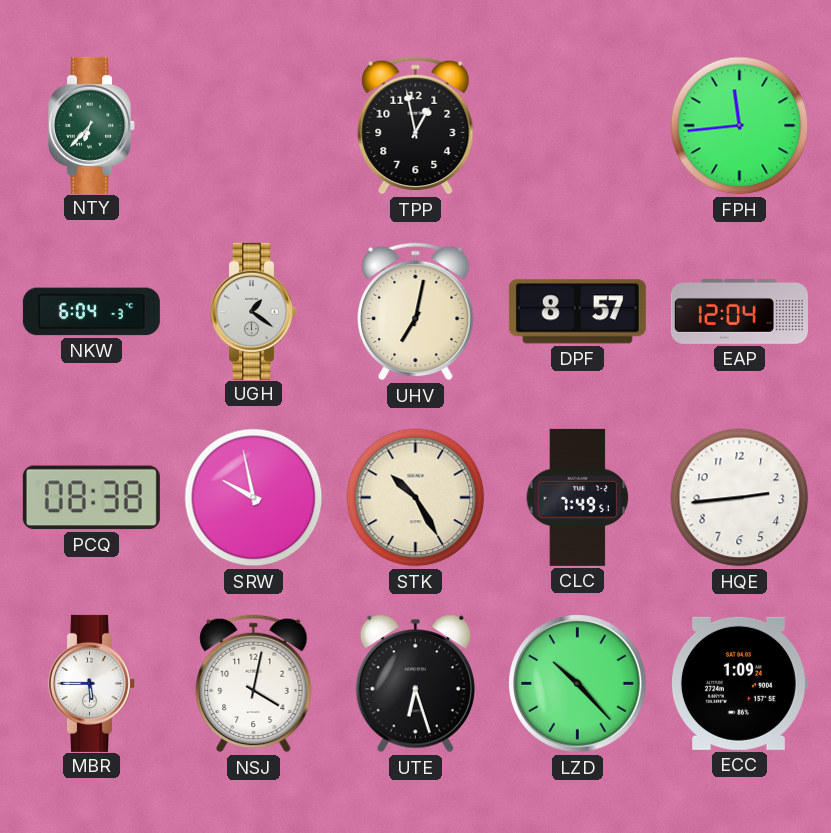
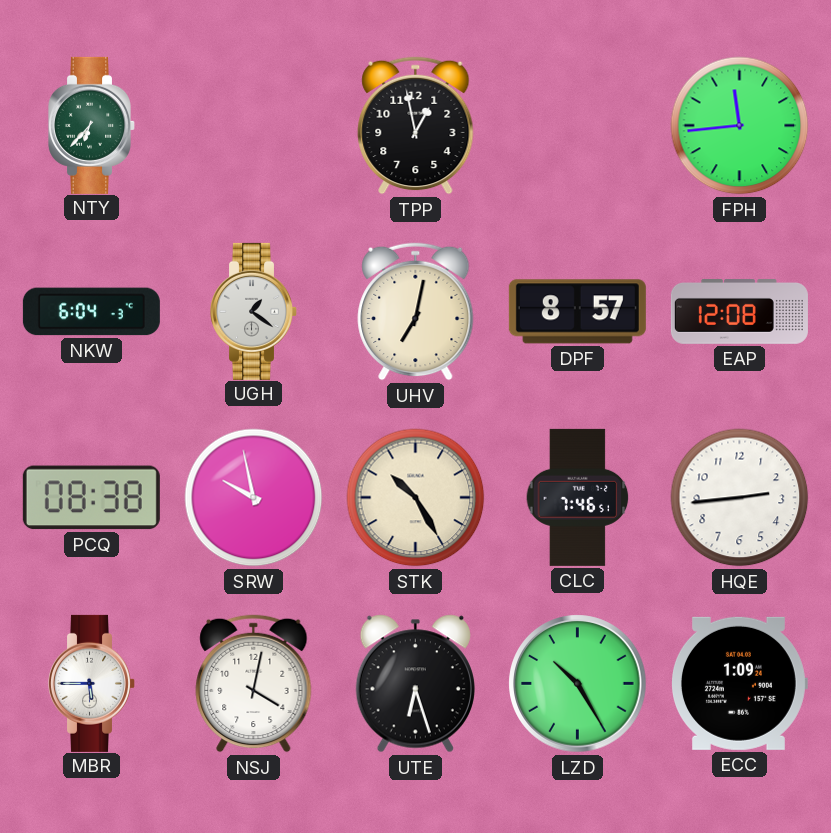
EAP: 12:04 -> 12:08 (739, 312)
CLC: 7:49 -> 7:46 (578, 497)
LZD: 10:23 -> 10:25 (578, 684)
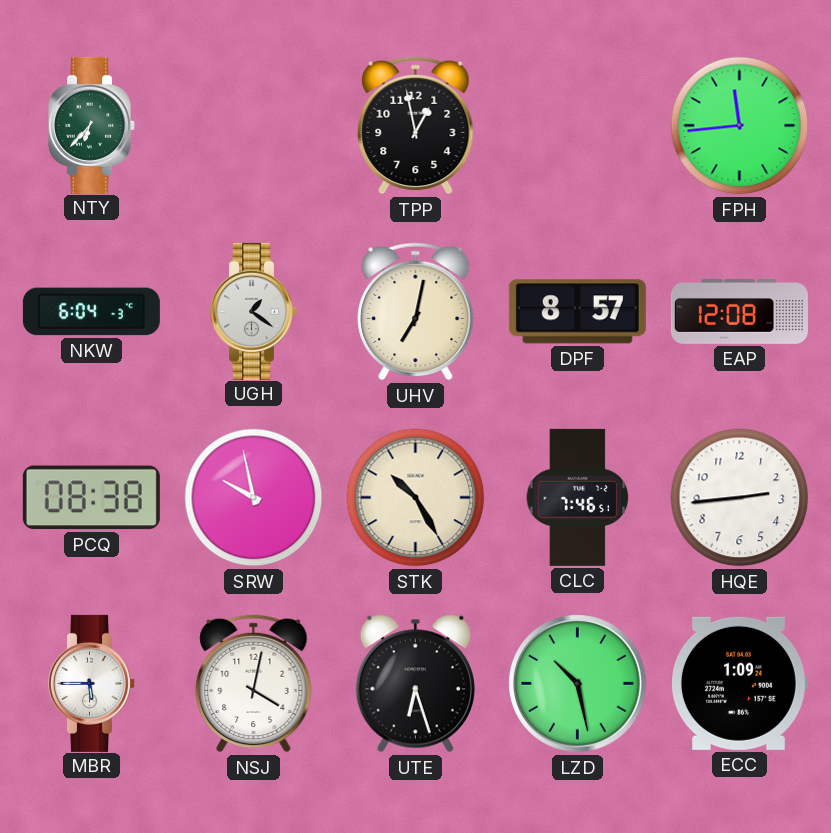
LZD: 10:25 -> 10:28 (578, 684)
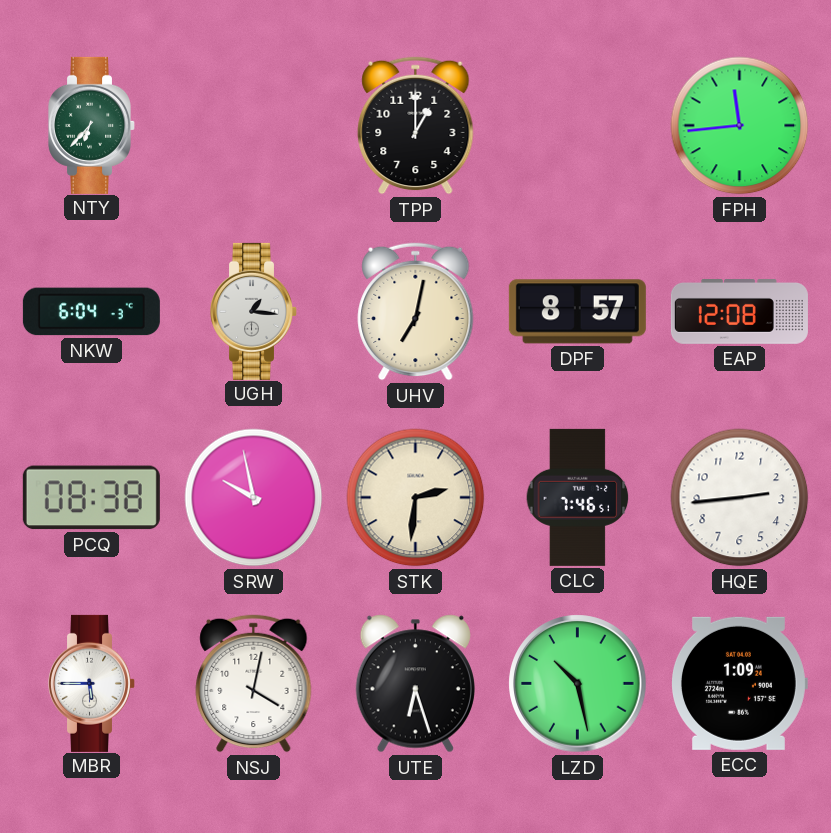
TPP: 12:58 -> 1:00 (416, 126)
UGH: 1:21 -> 1:16 (254, 311)
STK: 10:25 -> 2:31 (416, 498)
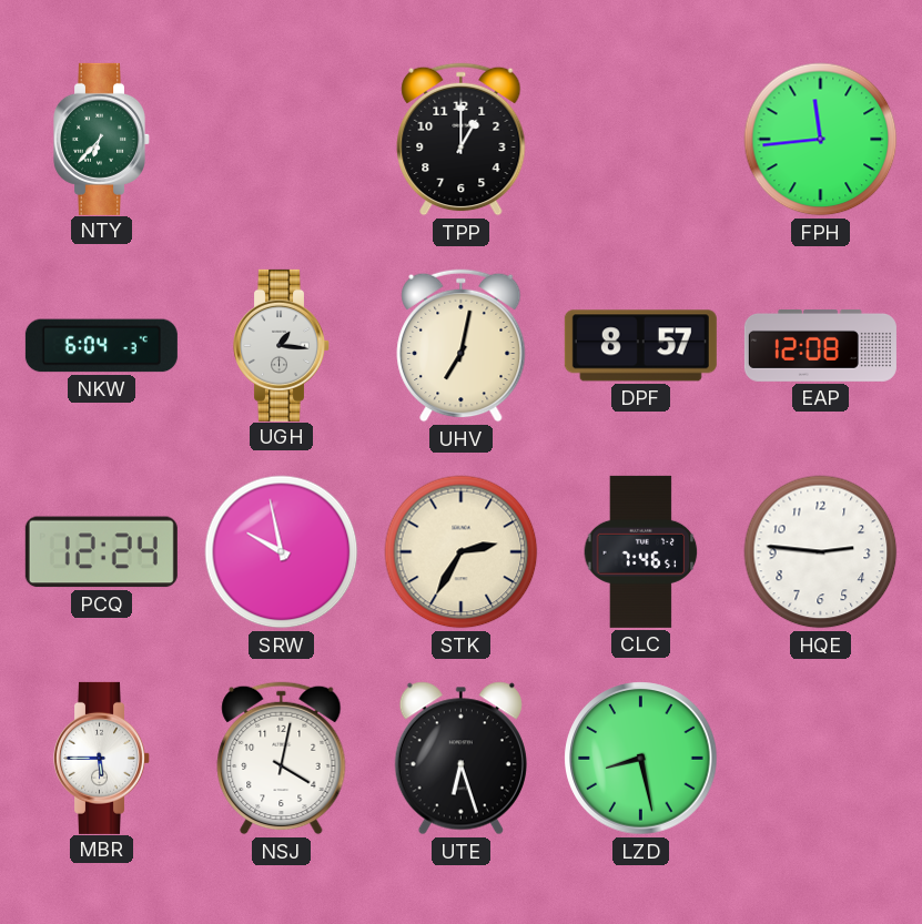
PCQ: 08:38 -> 12:24 (101, 552)
STK: 2:31 -> 2:35 (462, 552)
HQE: 2:44 -> 2:46 (821, 552)
LZD: 10:28 -> 8:28 (641, 759)
ECC: 1:09 -> none (740, 683)
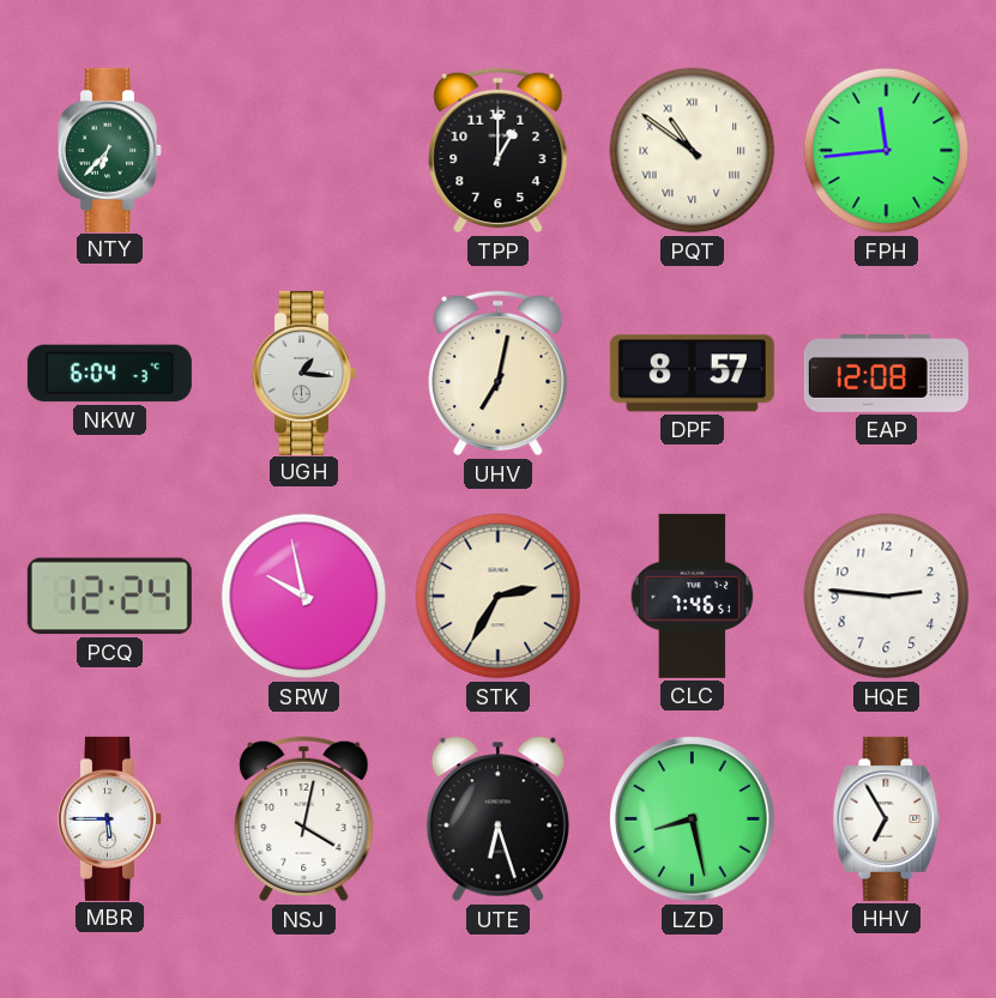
PQT: none -> 10:51 (693, 151)
HHV: none -> 6:55 (887, 818)
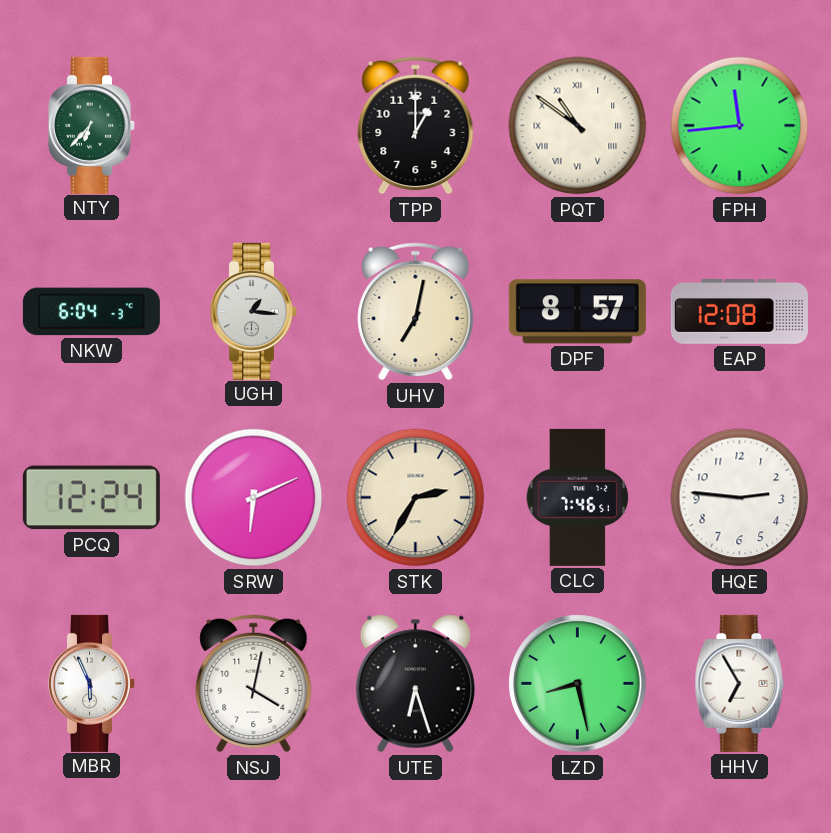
SRW: 9:58 -> 6:11 (254, 498)
MBR: 5:45 -> 5:56 (92, 683)
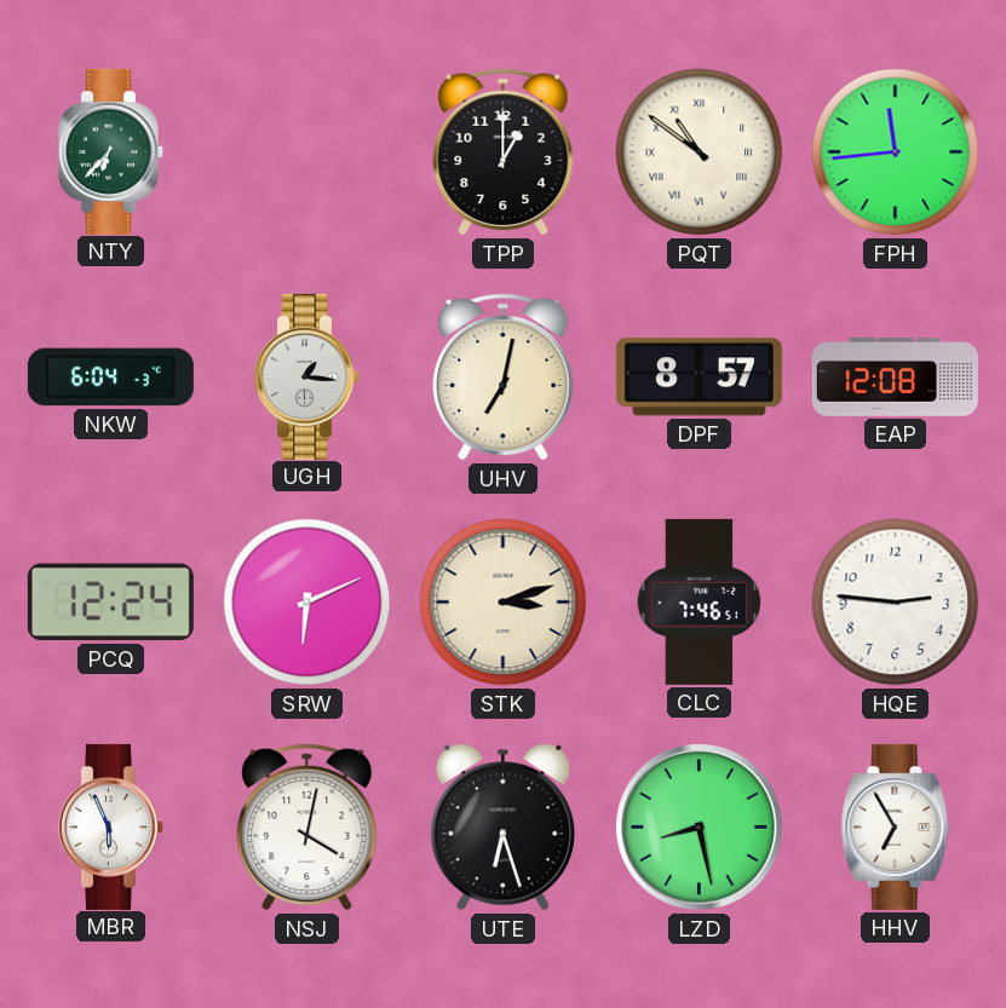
STK: 2:35 -> 3:12 (504, 603)
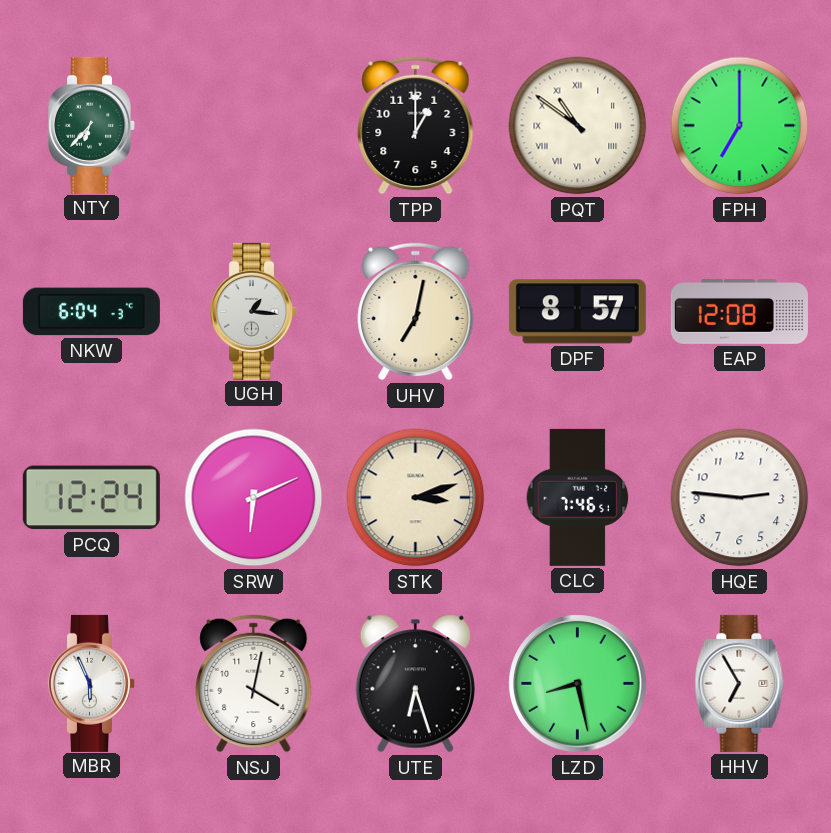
FPH: 11:44 -> 7:00 (740, 126)
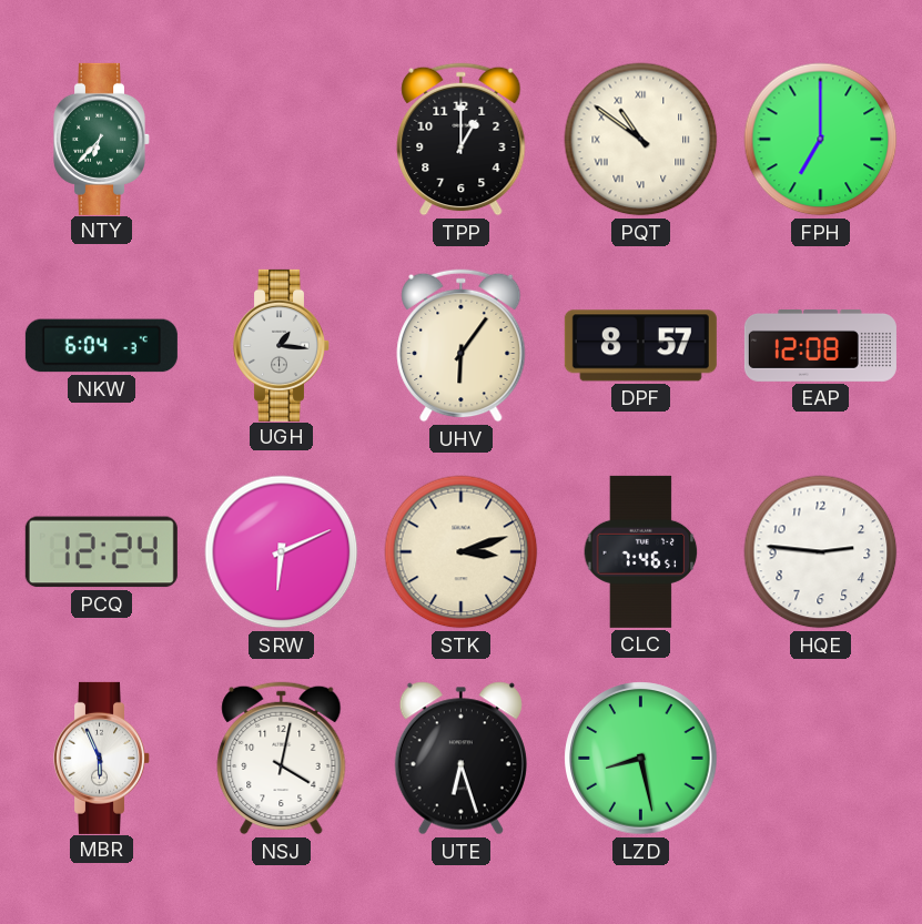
UHV: 7:02 -> 6:06 (462, 346)
HHV: 6:55 -> none (740, 683)
